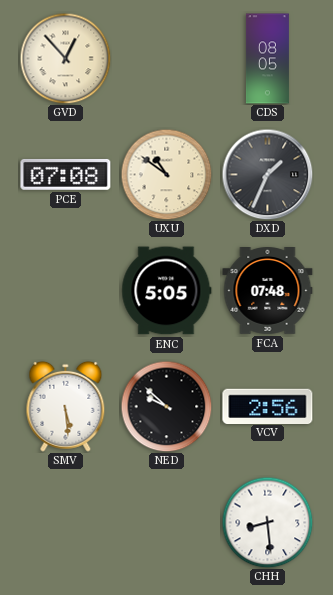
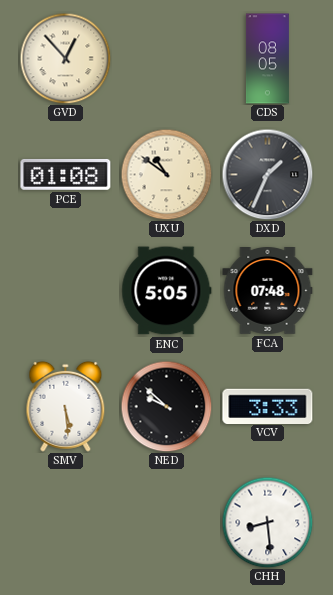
PCE: 07:08 -> 01:08 (66, 175)
VCV: 2:56 -> 3:33 (268, 406)
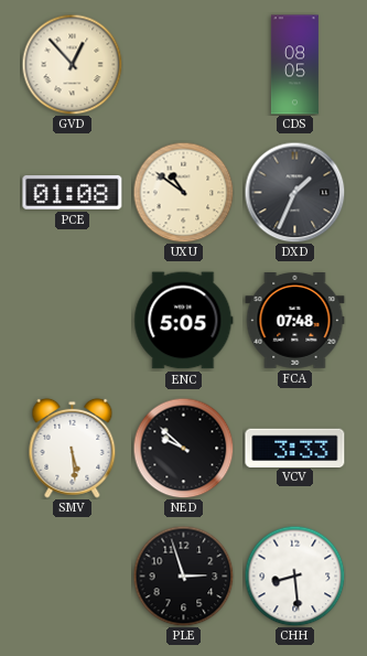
PLE: none -> 2:57 (183, 576)
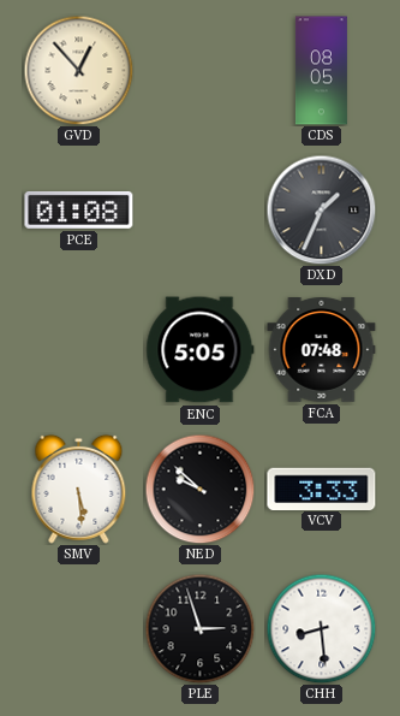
UXU: 10:51 -> none (183, 192)
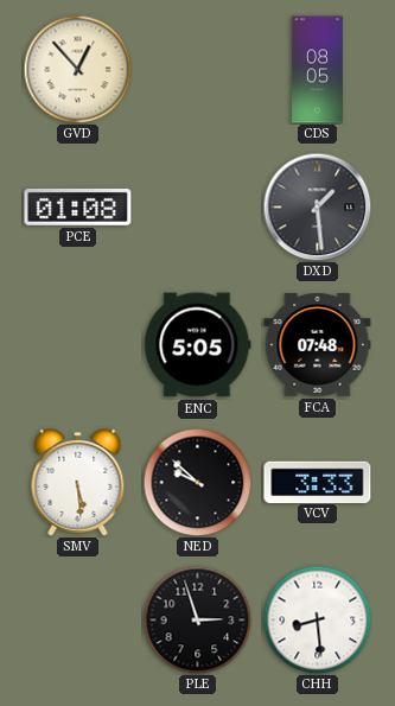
DXD: 1:34 -> 1:29 (317, 206)
